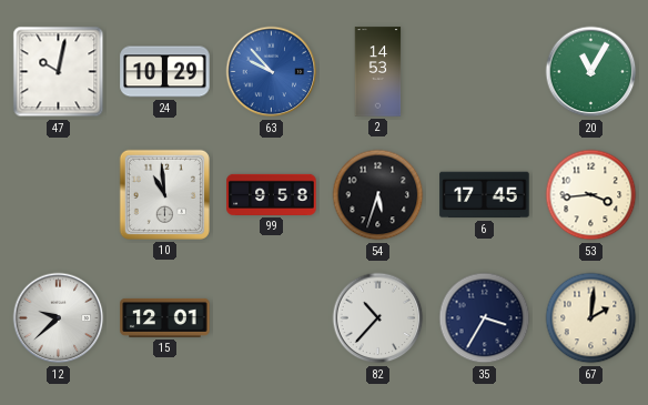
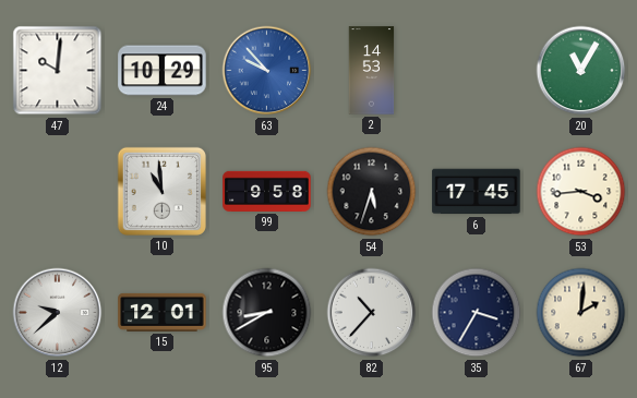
47: 10:02 -> 10:01 (58, 71)
95: none -> 8:40 (267, 313)
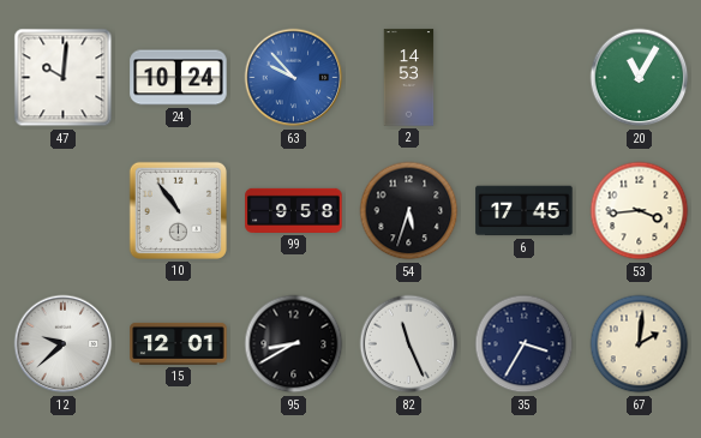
24: 10:29 -> 10:24 (179, 78)
10: 10:59 -> 10:54 (178, 210)
82: 10:37 -> 11:26 (409, 344)
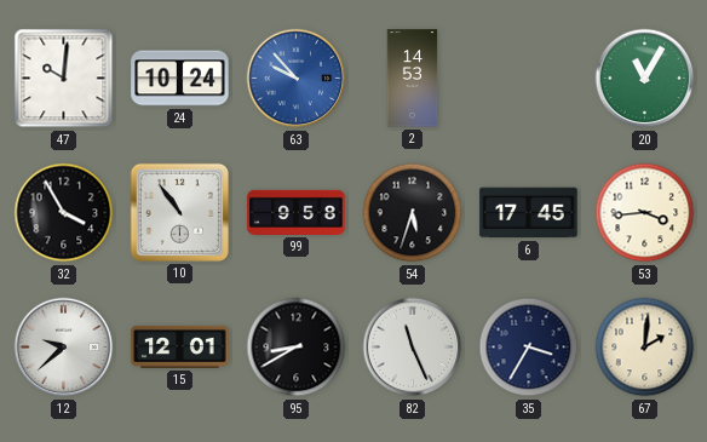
32: none -> 3:55 (64, 213)
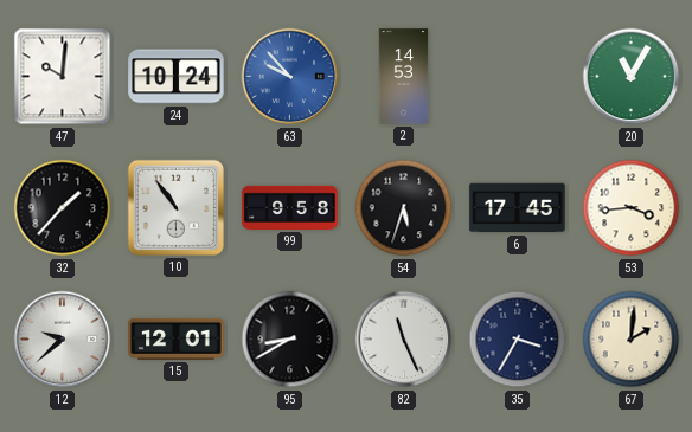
32: 3:55 -> 1:37 (63, 208)
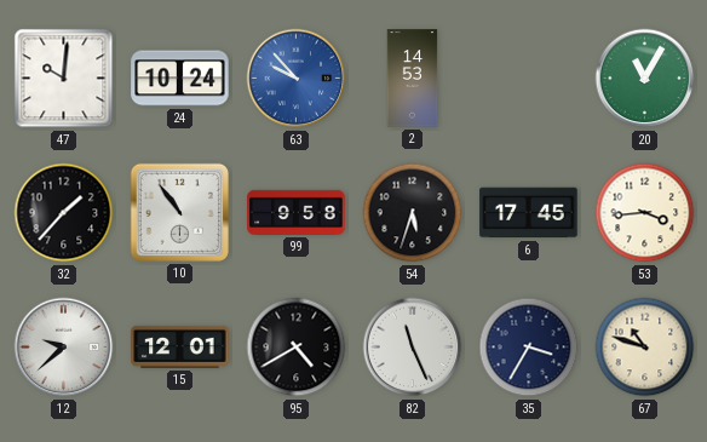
95: 8:40 -> 4:40 (297, 348)
67: 2:01 -> 10:48 (645, 348)
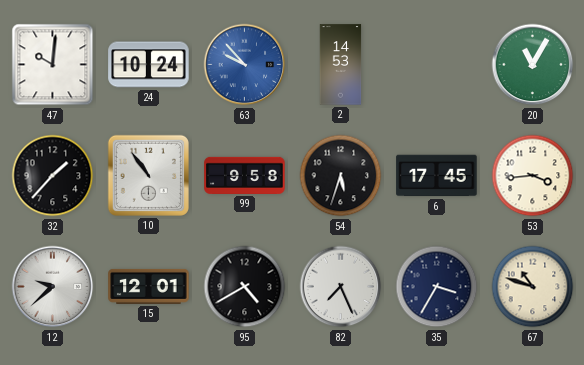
82: 11:26 -> 7:26 (341, 287)
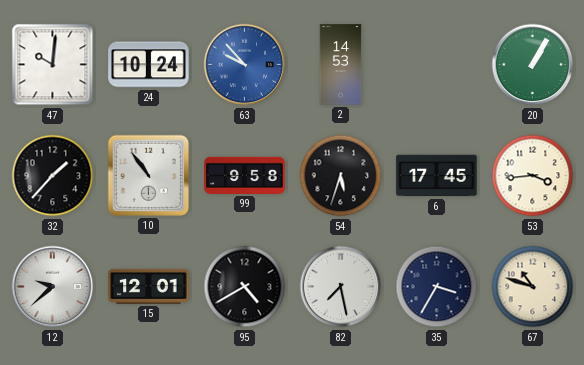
20: 11:05 -> 1:05 (533, 65)
82: 7:26 -> 7:28 (341, 287)
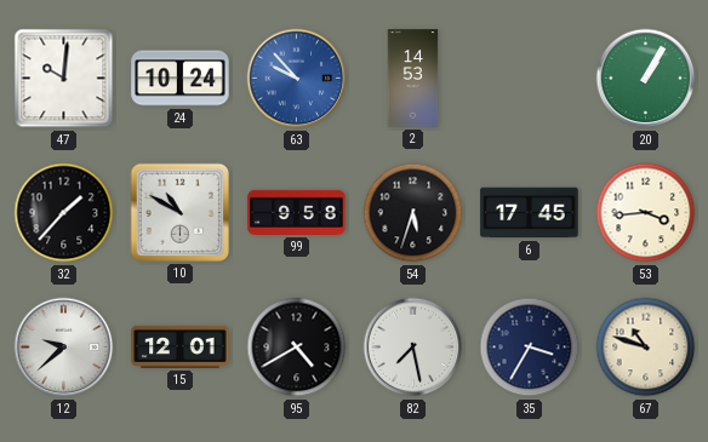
10: 10:54 -> 10:50 (179, 212)
